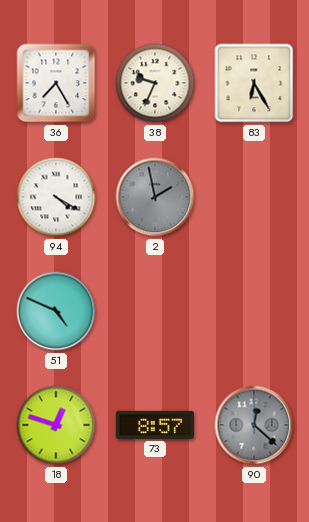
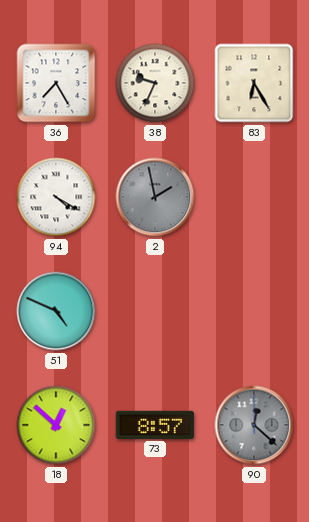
18: 12:48 -> 12:52 (56, 425)
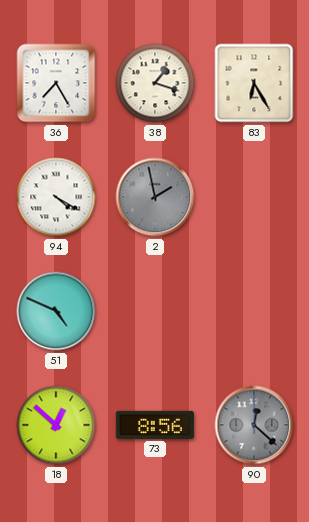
38: 9:34 -> 1:18 (155, 83)
73: 8:57 -> 8:56 (155, 425)
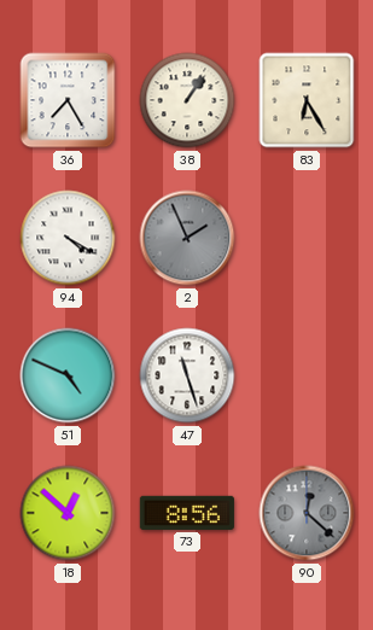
38: 1:18 -> 1:06 (187, 100)
2: 1:58 -> 1:56 (187, 238)
47: none -> 11:27 (187, 375)
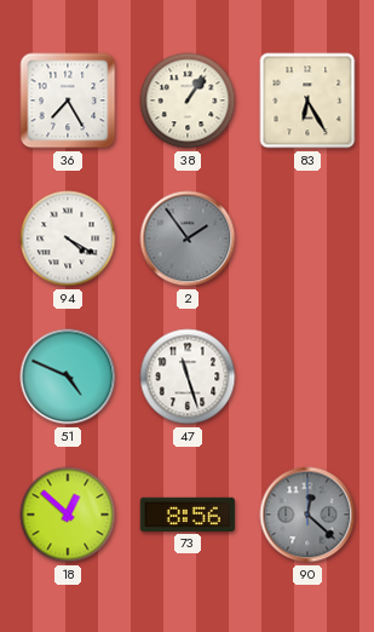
2: 1:56 -> 1:54 (188, 239)
